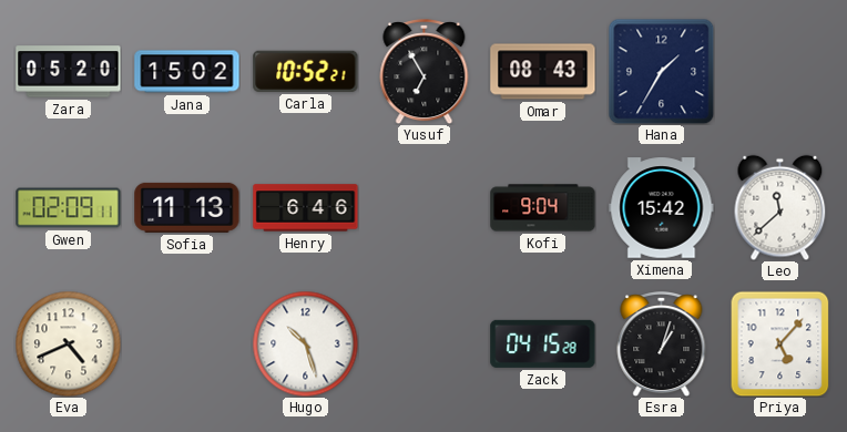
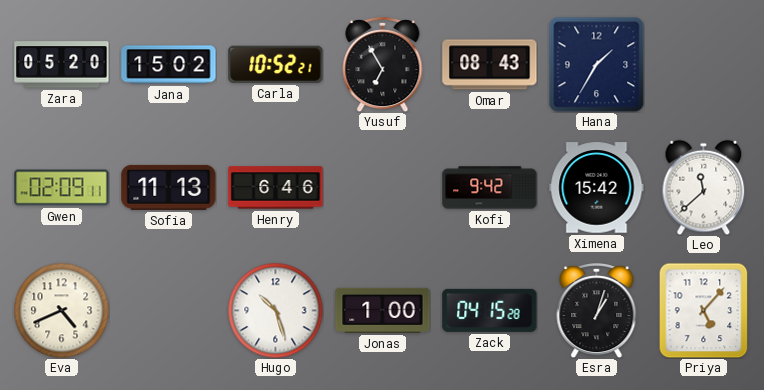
Kofi: 9:04 -> 9:42 (490, 188)
Jonas: none -> 1:00 (383, 310)
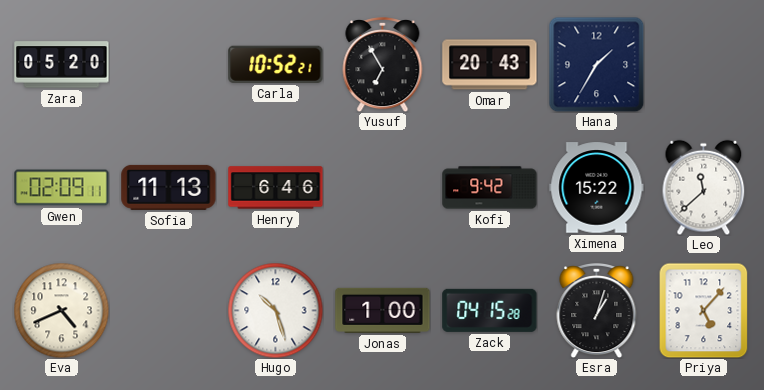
Jana: 15:02 -> none (169, 65)
Omar: 08:43 -> 20:43 (490, 65)
Ximena: 15:42 -> 15:22 (597, 188)
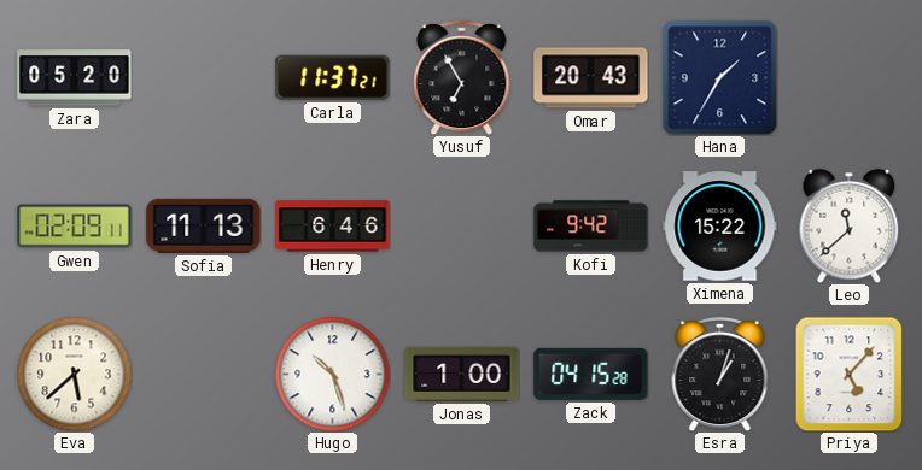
Carla: 10:52 -> 11:37 (333, 77)
Eva: 4:41 -> 5:38 (74, 374)
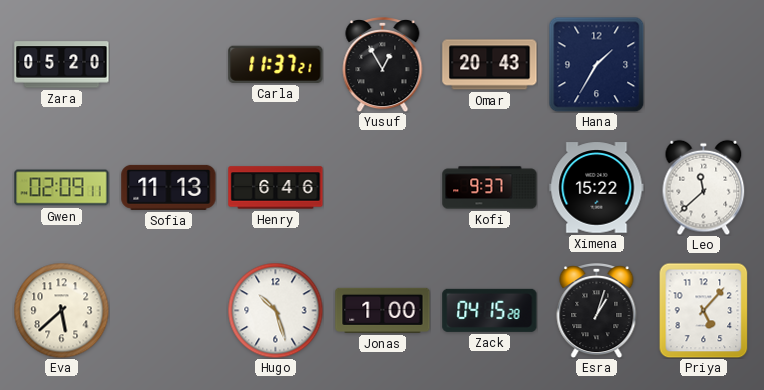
Yusuf: 6:55 -> 12:55 (383, 65)
Kofi: 9:42 -> 9:37 (490, 188)
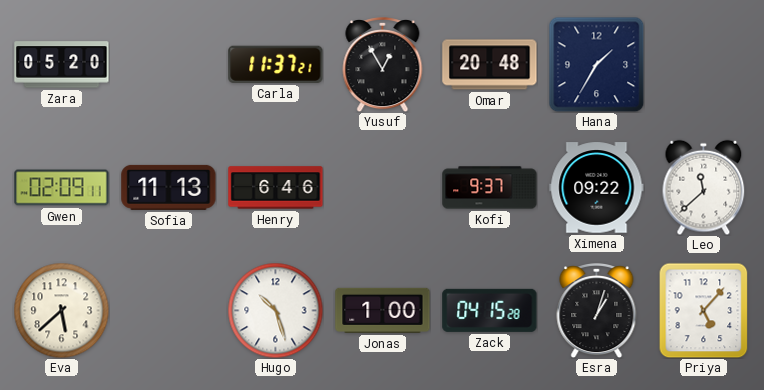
Omar: 20:43 -> 20:48 (490, 65)
Ximena: 15:22 -> 09:22 (597, 188)
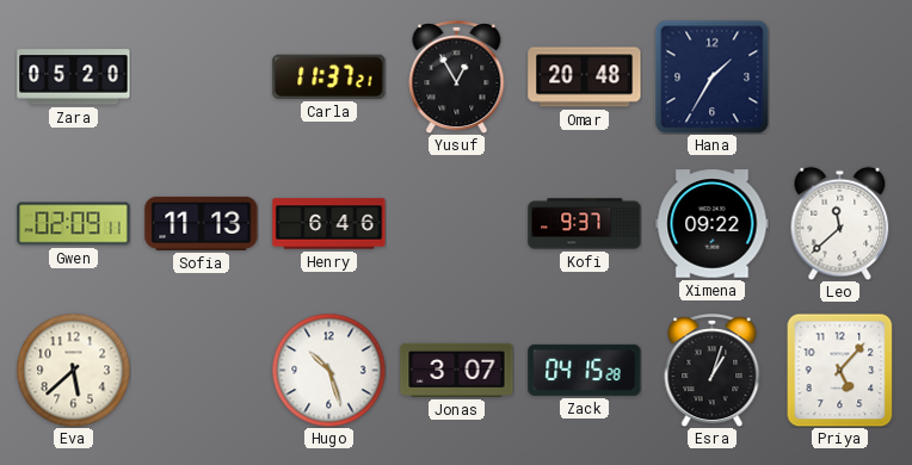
Jonas: 1:00 -> 3:07 (457, 370)
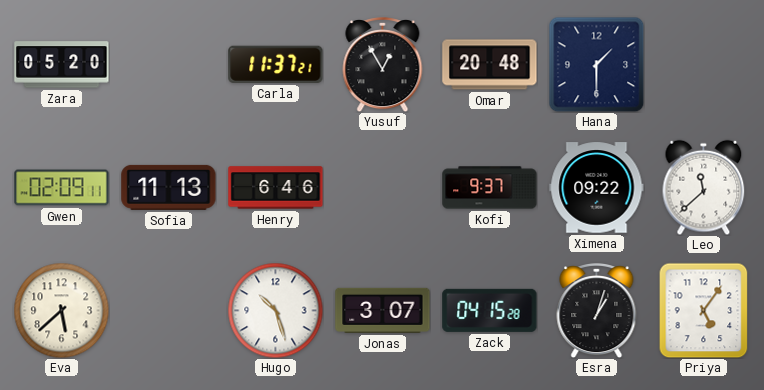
Hana: 1:35 -> 1:30 (596, 64)
Priya: 5:07 -> 5:06 (704, 310)
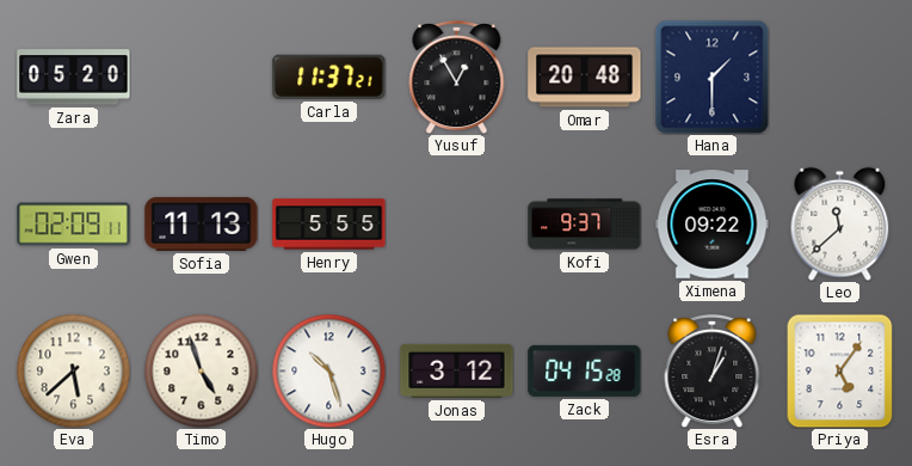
Henry: 6:46 -> 5:55 (329, 225)
Timo: none -> 4:57 (201, 370)
Jonas: 3:07 -> 3:12 (457, 370)
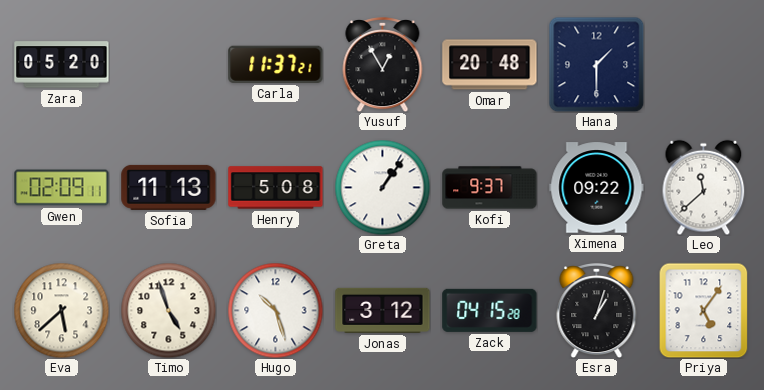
Henry: 5:55 -> 5:08 (276, 188)
Greta: none -> 1:06 (382, 187)
